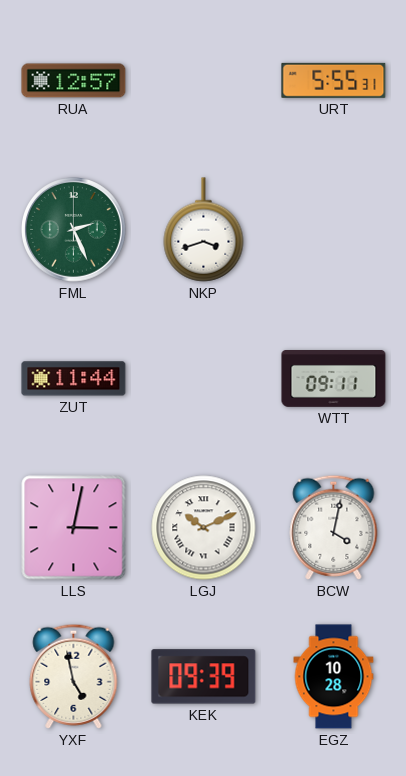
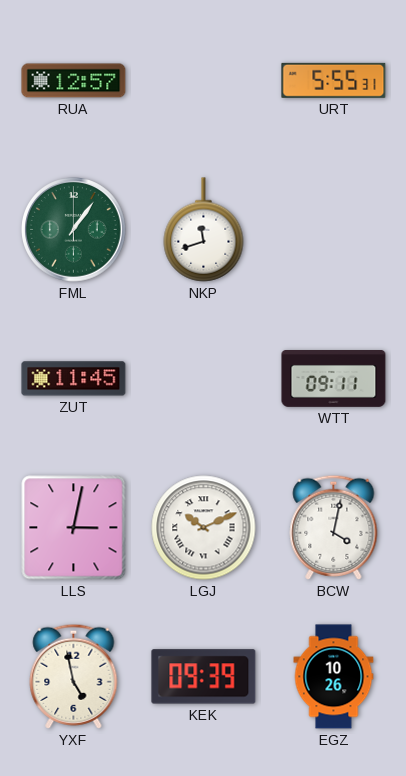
FML: 2:26 -> 1:06 (74, 230)
NKP: 3:42 -> 11:42 (204, 230)
ZUT: 11:44 -> 11:45 (74, 379)
EGZ: 10:28 -> 10:26 (334, 677)
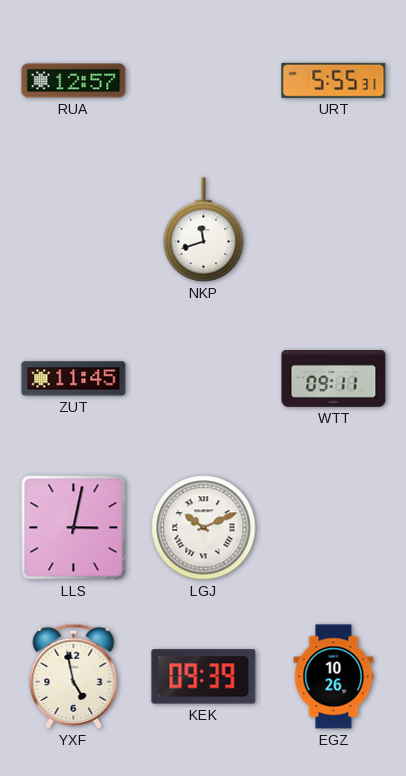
FML: 1:06 -> none (74, 230)
BCW: 4:02 -> none (334, 527)
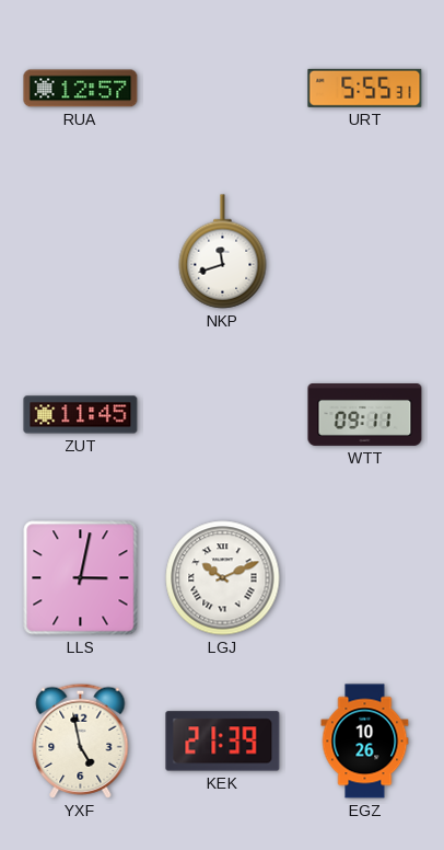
KEK: 09:39 -> 21:39 (223, 742)
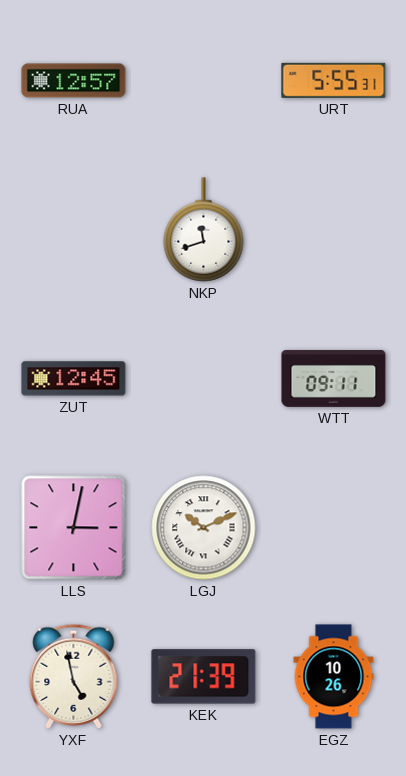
ZUT: 11:45 -> 12:45 (74, 379)
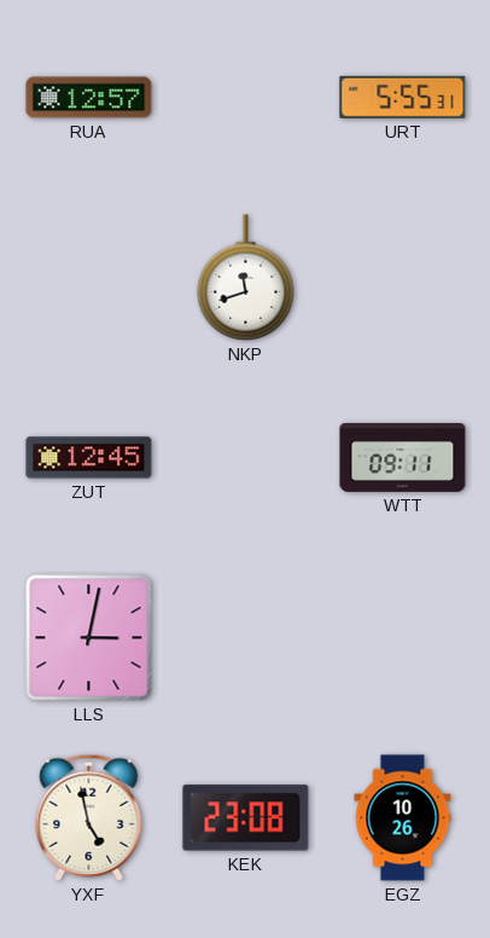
LGJ: 10:11 -> none (204, 528)
KEK: 21:39 -> 23:08 (246, 818)
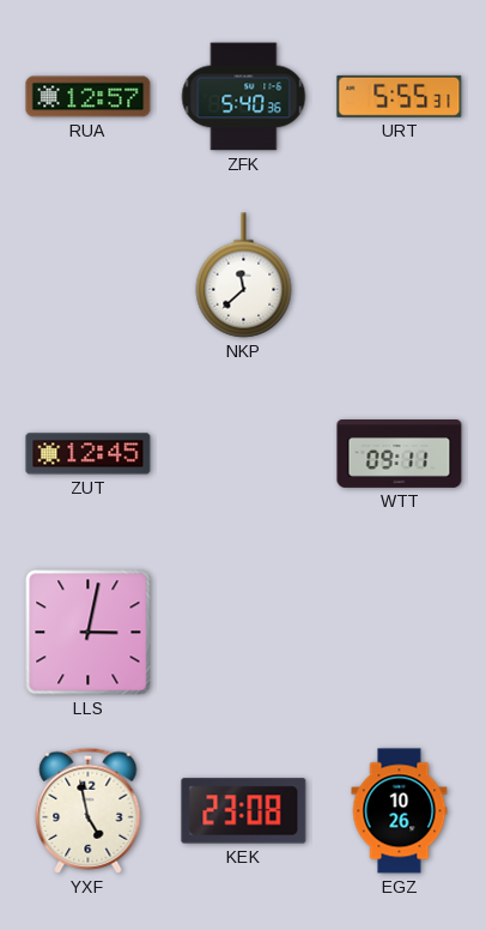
ZFK: none -> 5:40 (244, 97)
NKP: 11:42 -> 11:38 (244, 276)
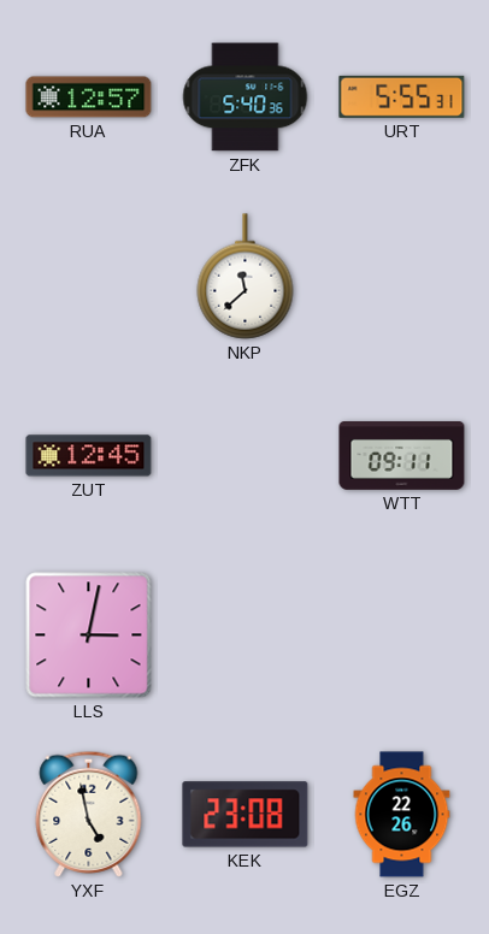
EGZ: 10:26 -> 22:26 (402, 815)
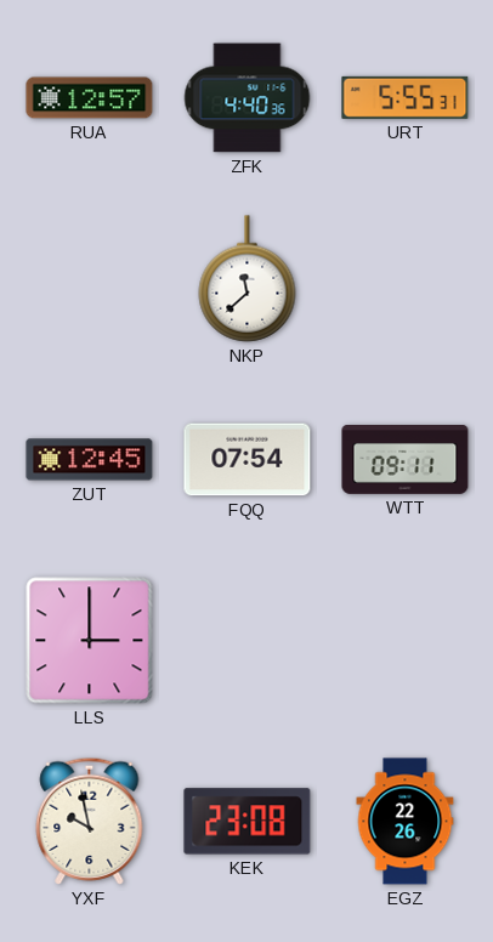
ZFK: 5:40 -> 4:40 (248, 98)
FQQ: none -> 07:54 (248, 460)
LLS: 3:02 -> 3:00 (90, 641)
YXF: 4:58 -> 9:58 (90, 821)
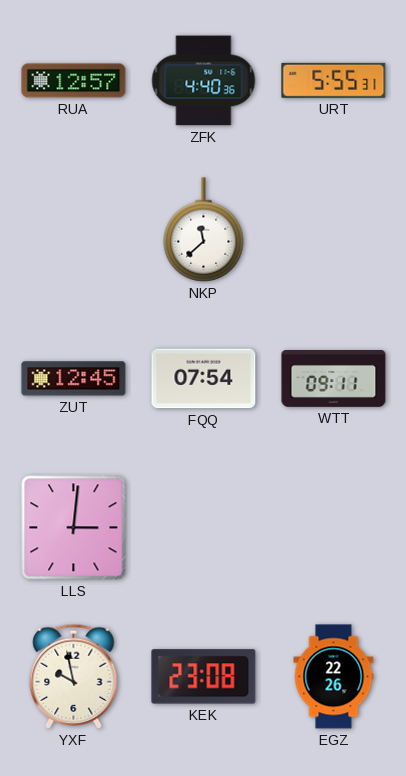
LLS: 3:00 -> 3:01 (74, 528)
